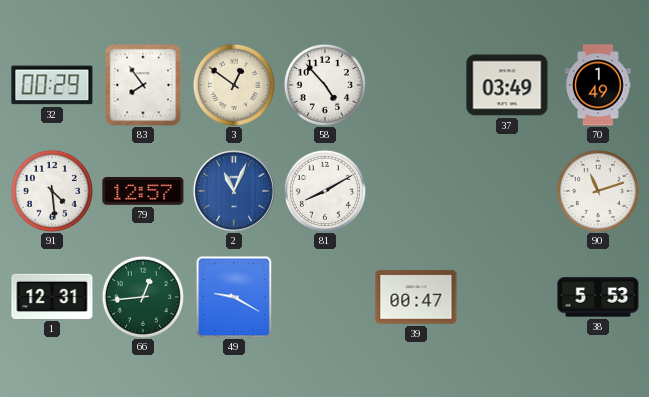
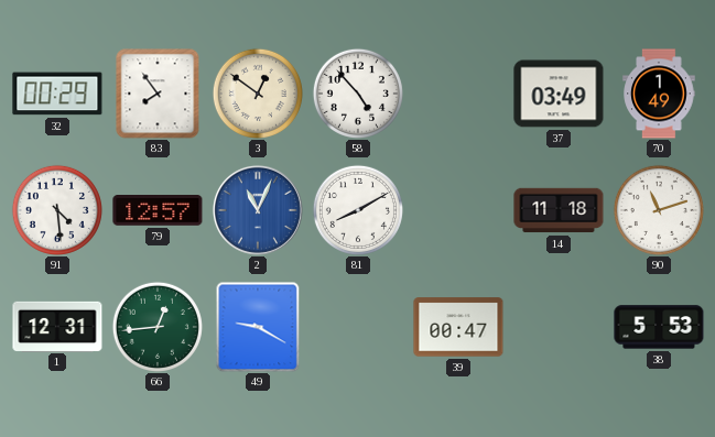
14: none -> 11:18 (559, 210)
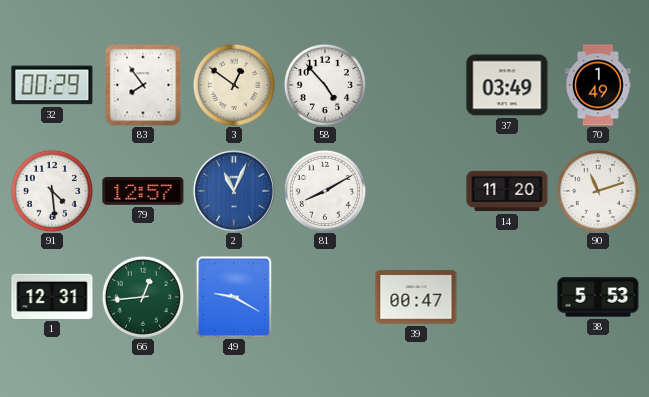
14: 11:18 -> 11:20 (507, 191)
